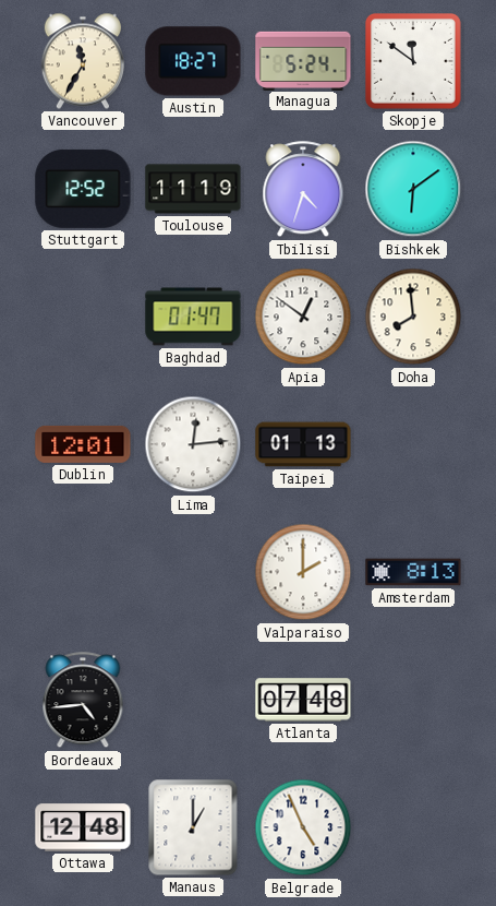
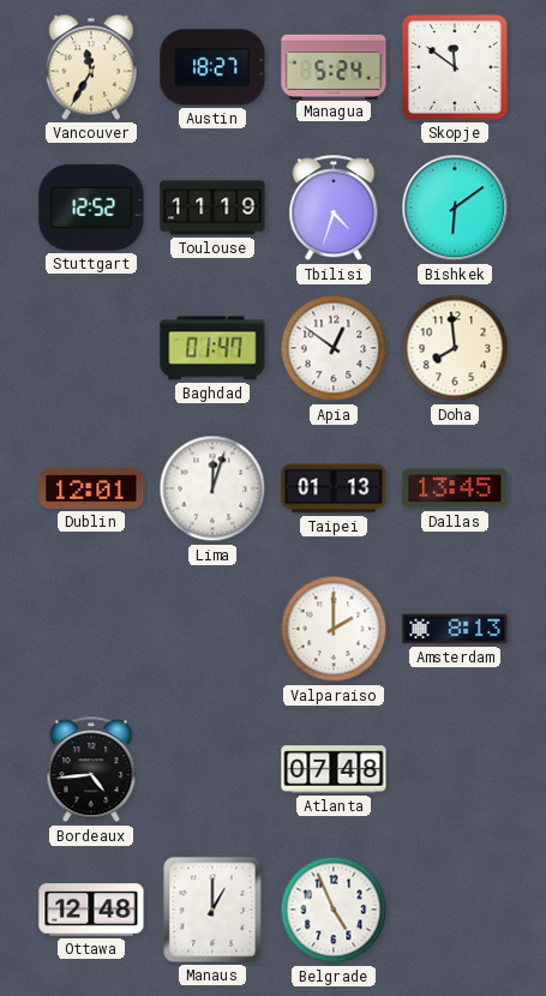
Lima: 12:14 -> 12:03 (212, 488)
Dallas: none -> 13:45 (455, 488)
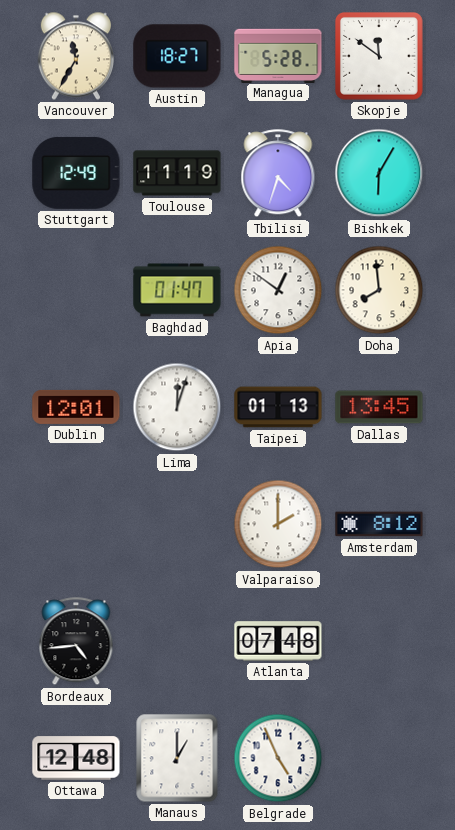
Managua: 5:24 -> 5:28 (278, 55)
Stuttgart: 12:52 -> 12:49 (76, 173)
Bishkek: 6:09 -> 6:05 (379, 173)
Amsterdam: 8:13 -> 8:12 (379, 524)
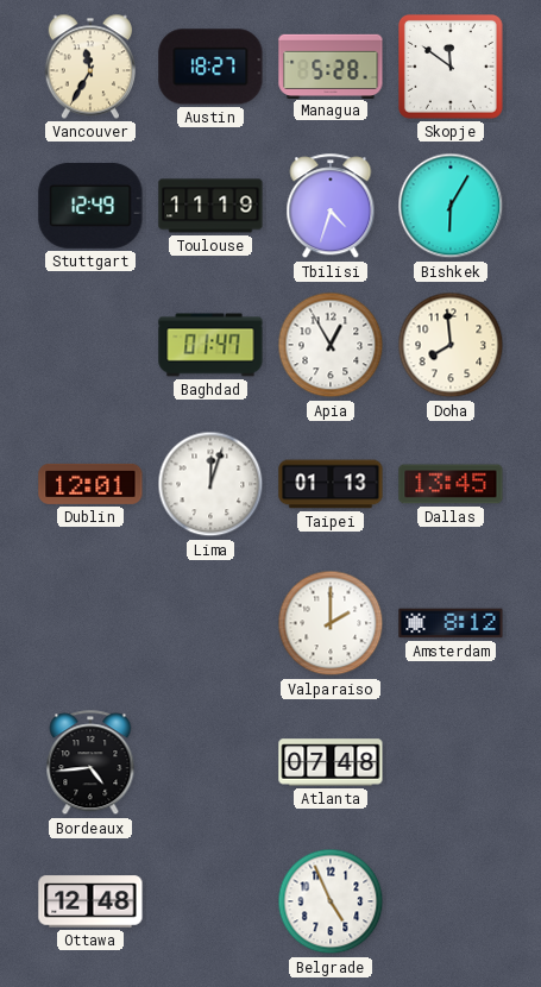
Apia: 12:51 -> 12:55 (331, 345)
Manaus: 1:00 -> none (177, 758)
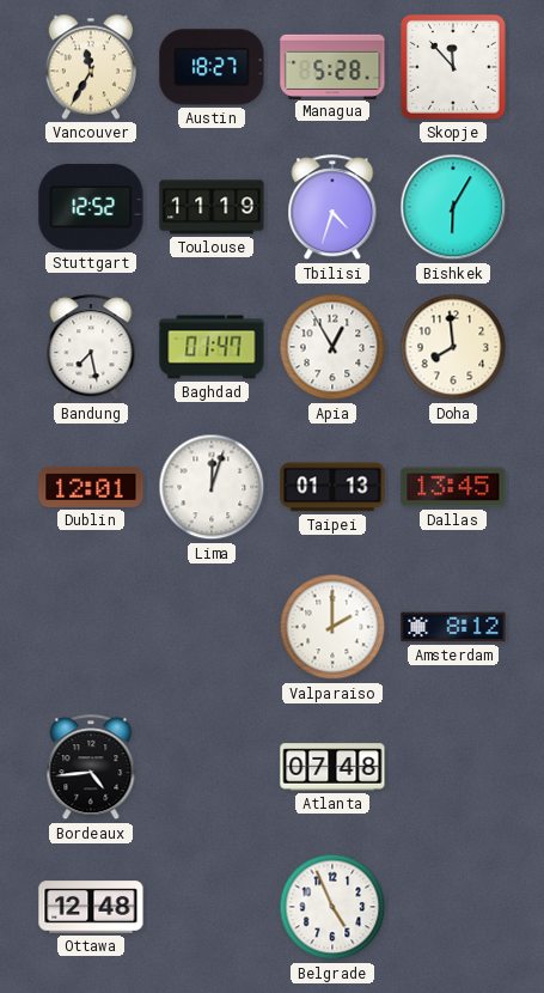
Skopje: 11:51 -> 11:53 (454, 68)
Stuttgart: 12:49 -> 12:52 (91, 207)
Bandung: none -> 7:28 (91, 348)
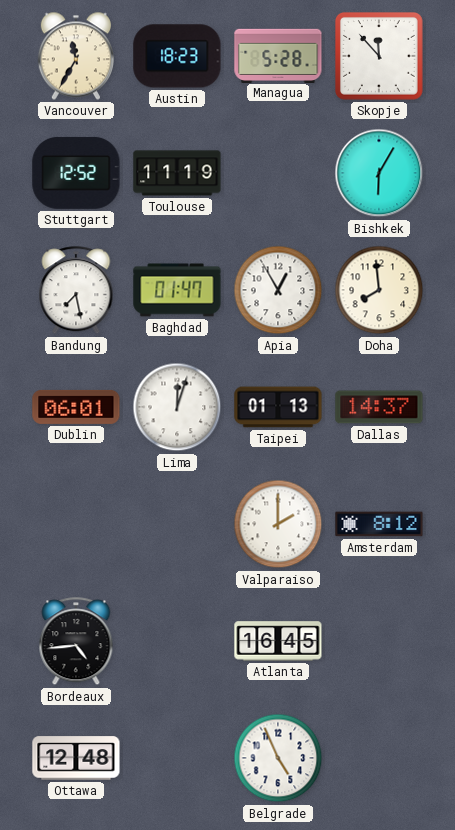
Austin: 18:27 -> 18:23 (177, 56)
Tbilisi: 4:33 -> none (332, 208)
Dublin: 12:01 -> 06:01 (76, 407)
Dallas: 13:45 -> 14:37 (379, 407)
Atlanta: 07:48 -> 16:45 (278, 641)
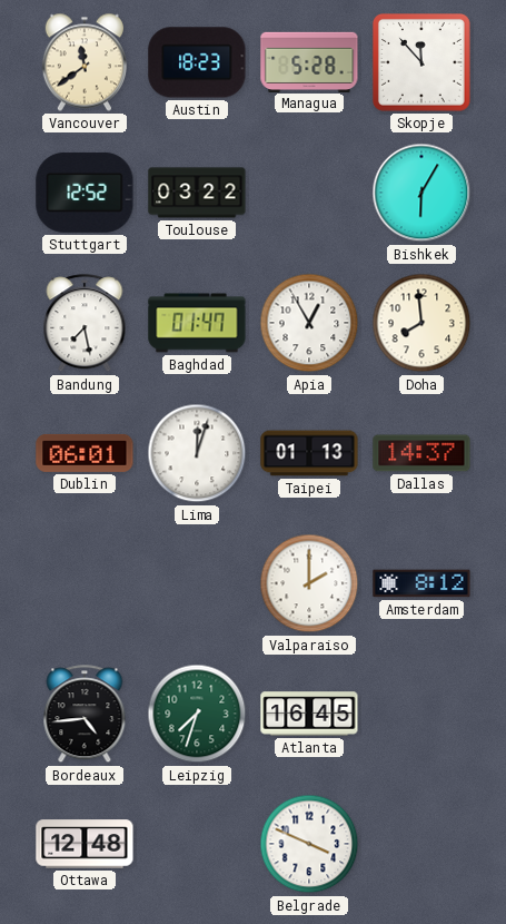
Vancouver: 11:35 -> 11:39 (85, 62)
Toulouse: 11:19 -> 03:22 (197, 193)
Leipzig: none -> 7:33 (197, 714)
Belgrade: 4:56 -> 3:49 (309, 844)
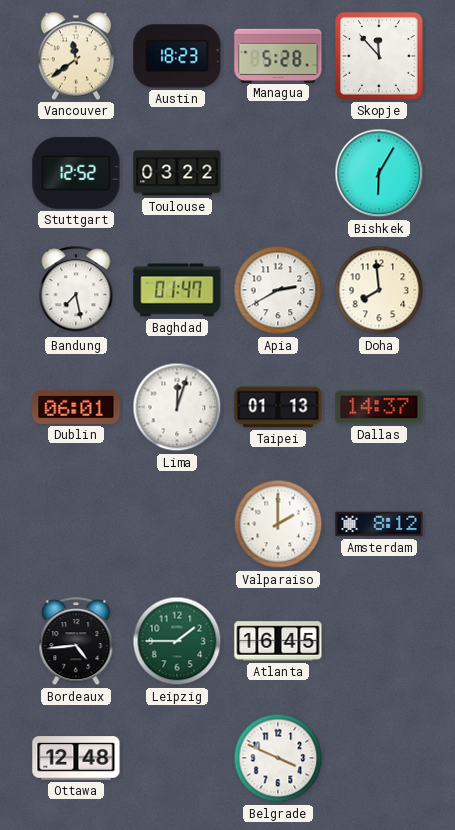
Apia: 12:55 -> 2:40 (278, 290)
Leipzig: 7:33 -> 1:45 (177, 641)
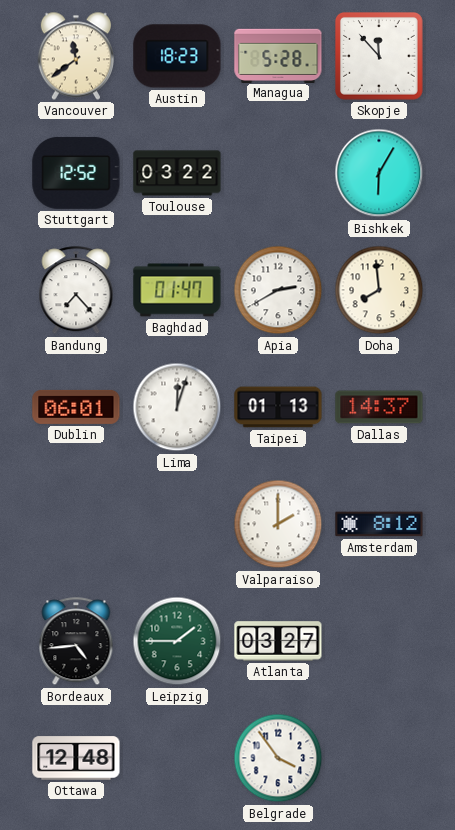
Bandung: 7:28 -> 7:23 (76, 291)
Atlanta: 16:45 -> 03:27 (278, 641)
Belgrade: 3:49 -> 3:54 (278, 758)
